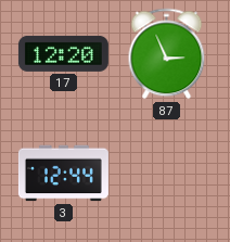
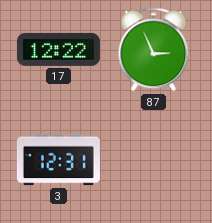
17: 12:20 -> 12:22 (58, 49)
3: 12:44 -> 12:31 (58, 160)
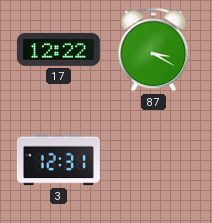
87: 2:56 -> 3:20 (154, 50)
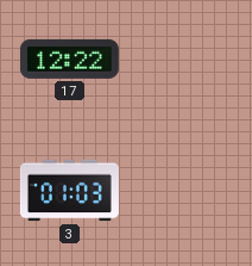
87: 3:20 -> none (154, 50)
3: 12:31 -> 01:03 (69, 191)
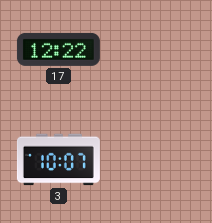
3: 01:03 -> 10:07 (58, 160)
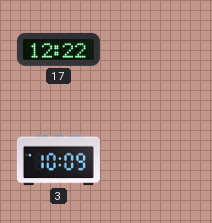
3: 10:07 -> 10:09 (58, 160)
